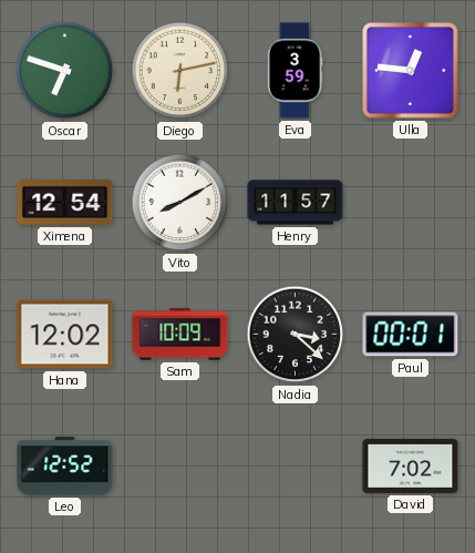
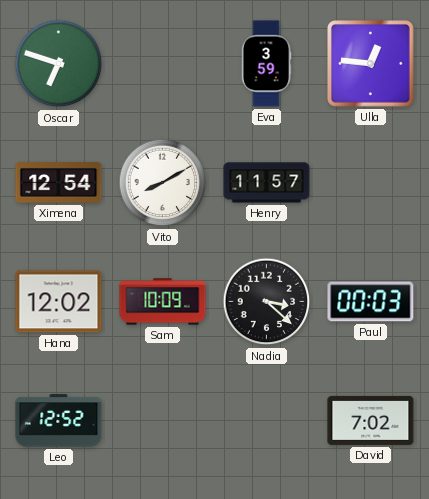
Diego: 6:13 -> none (180, 71)
Paul: 00:01 -> 00:03 (371, 302)
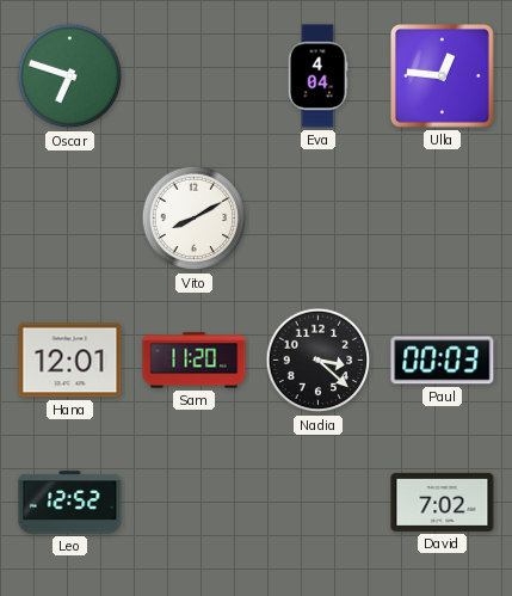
Eva: 3:59 -> 4:04 (317, 76)
Ximena: 12:54 -> none (59, 183)
Henry: 11:57 -> none (267, 183)
Hana: 12:02 -> 12:01 (70, 361)
Sam: 10:09 -> 11:20 (195, 361)
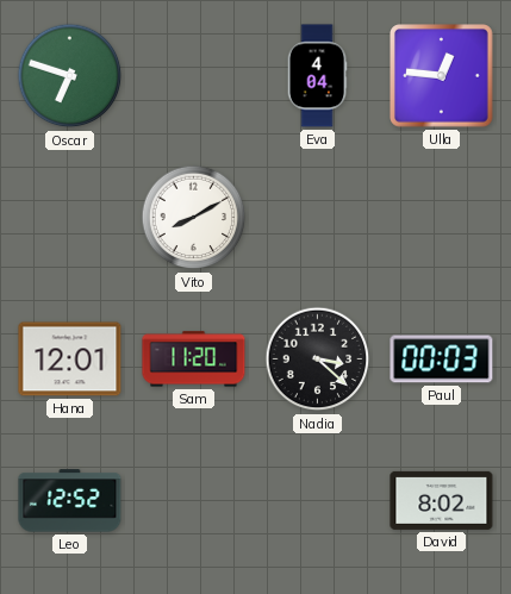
David: 7:02 -> 8:02 (442, 500)
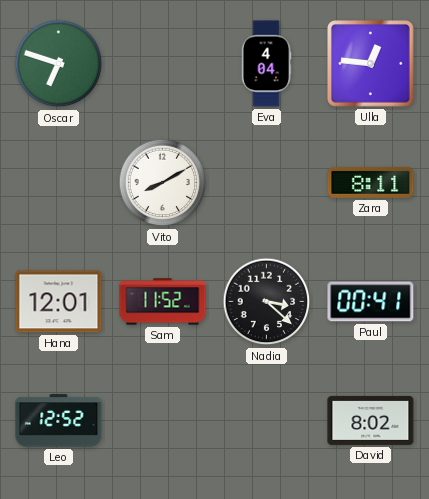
Zara: none -> 8:11 (371, 182)
Sam: 11:20 -> 11:52 (163, 302)
Paul: 00:03 -> 00:41 (371, 302)
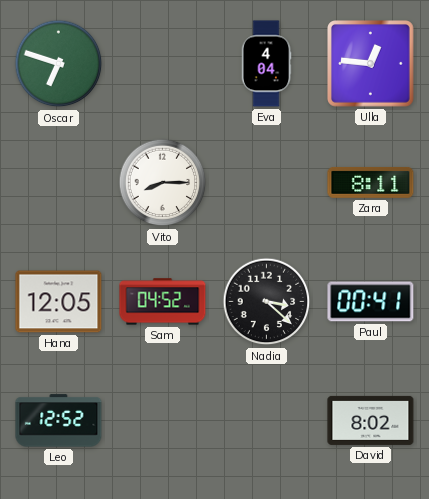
Vito: 8:10 -> 8:15 (163, 183)
Hana: 12:01 -> 12:05 (59, 302)
Sam: 11:52 -> 04:52 (163, 302)
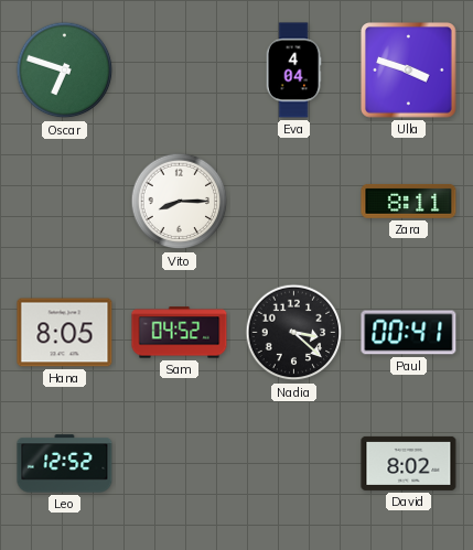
Ulla: 12:46 -> 3:48 (409, 71)
Hana: 12:05 -> 8:05 (65, 333)
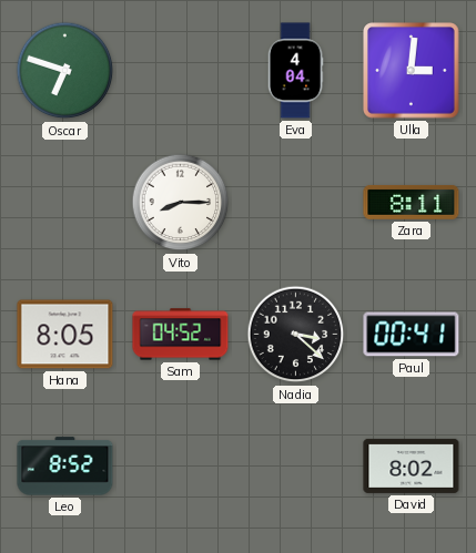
Ulla: 3:48 -> 3:01 (412, 71)
Leo: 12:52 -> 8:52 (65, 467)
